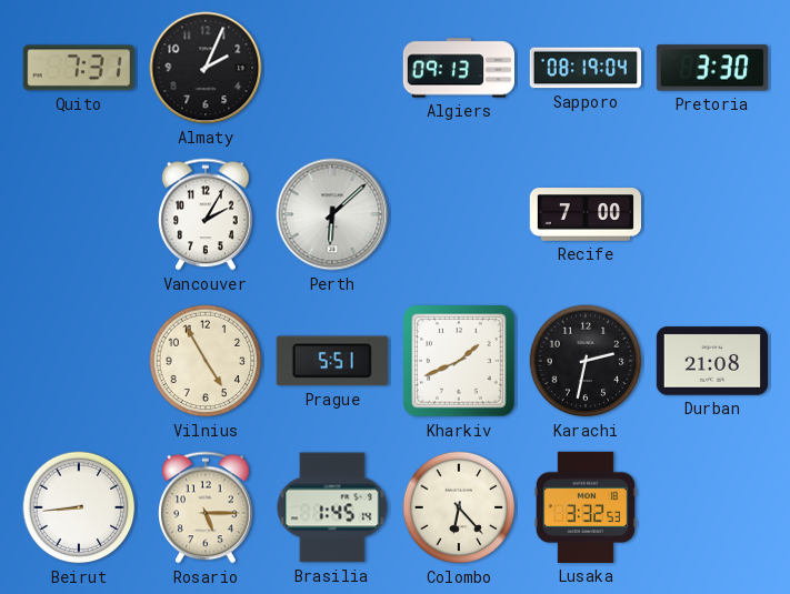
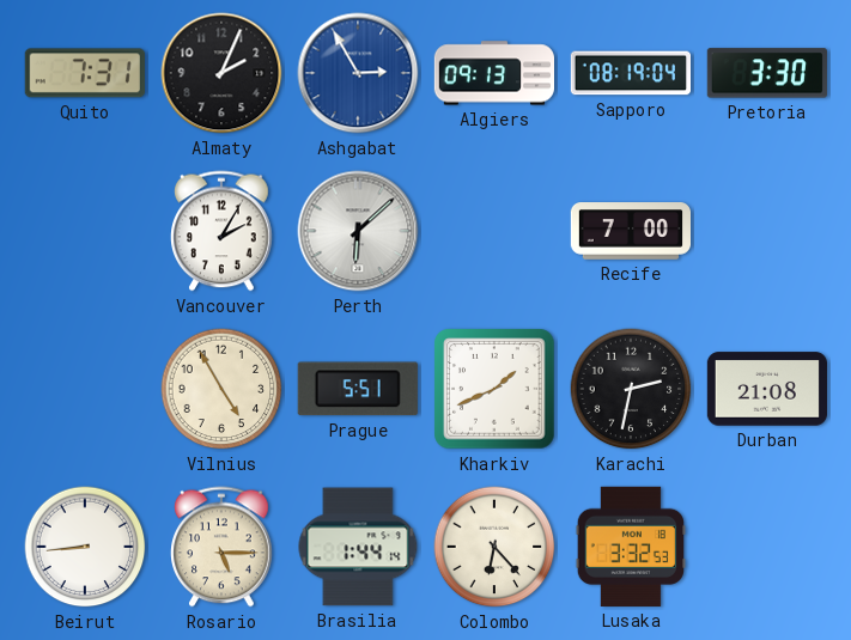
Ashgabat: none -> 2:55 (358, 73)
Brasilia: 1:45 -> 1:44 (358, 547)
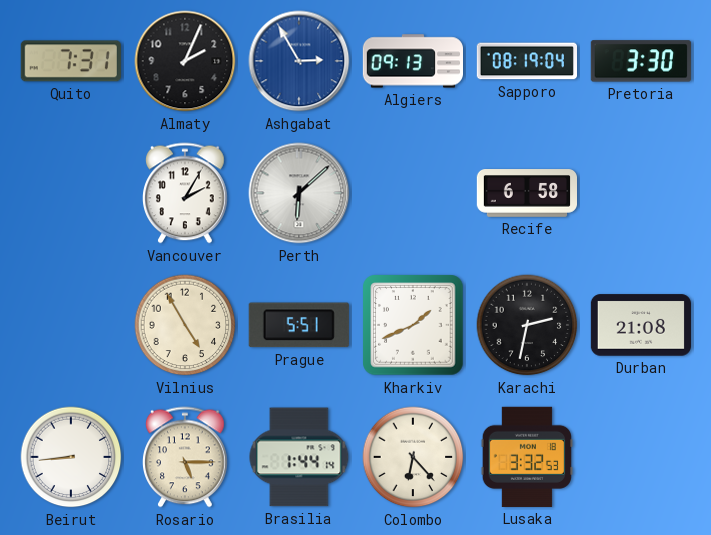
Recife: 7:00 -> 6:58 (526, 193)
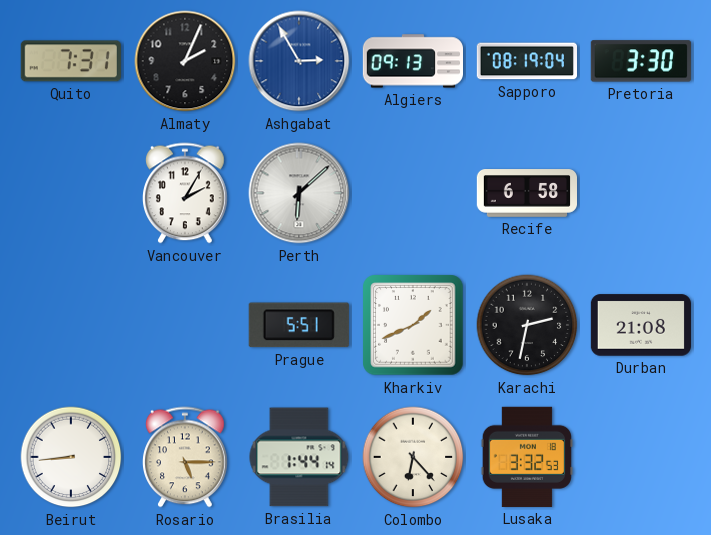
Vilnius: 4:55 -> none (185, 325)
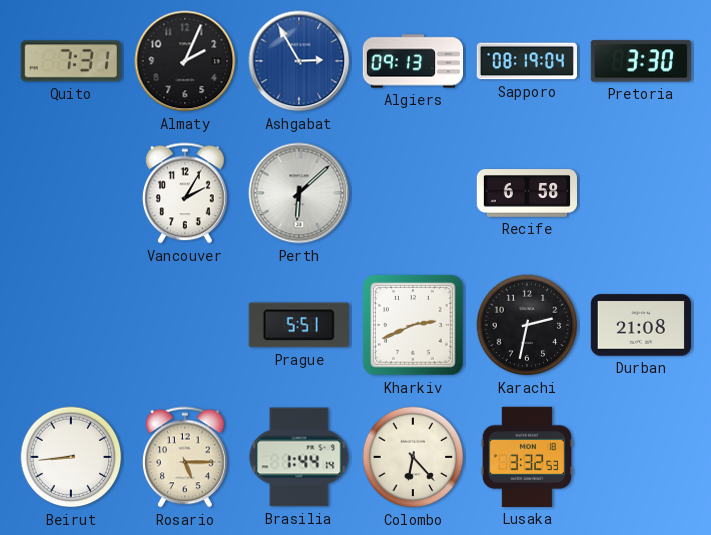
Kharkiv: 1:41 -> 2:41 (413, 325)
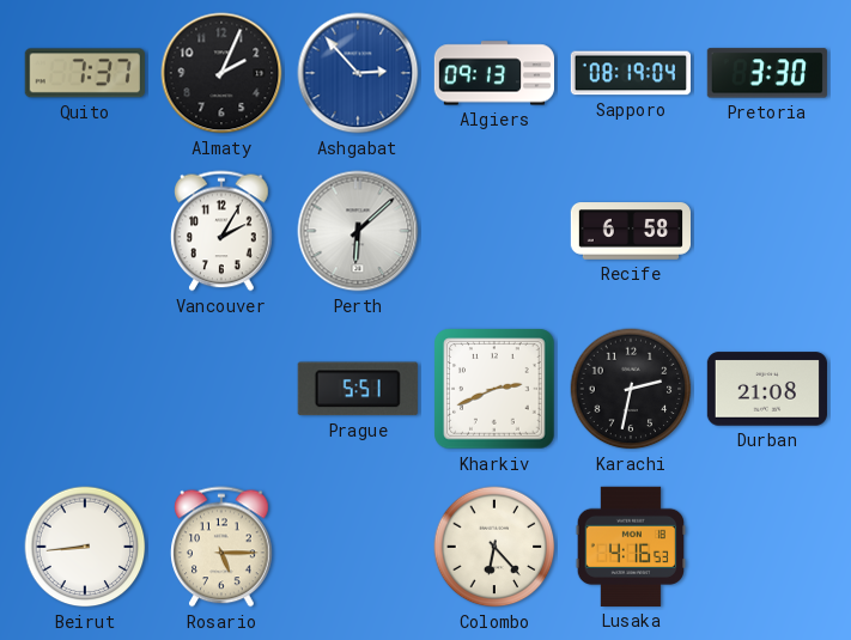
Quito: 7:31 -> 7:37 (85, 73)
Ashgabat: 2:55 -> 2:53 (358, 73)
Brasilia: 1:44 -> none (299, 457)
Lusaka: 3:32 -> 4:16 (630, 547)
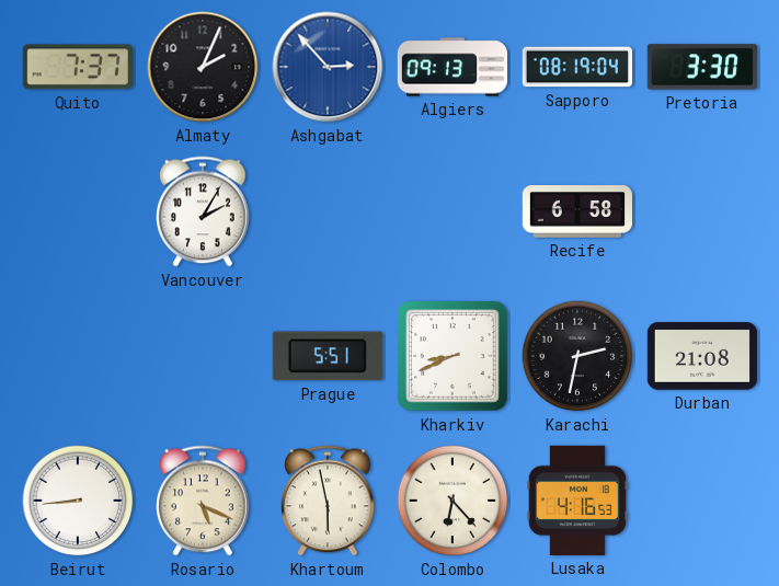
Perth: 6:08 -> none (358, 231)
Kharkiv: 2:41 -> 8:41 (452, 356)
Rosario: 5:15 -> 5:19 (204, 501)
Khartoum: none -> 5:58 (329, 501)
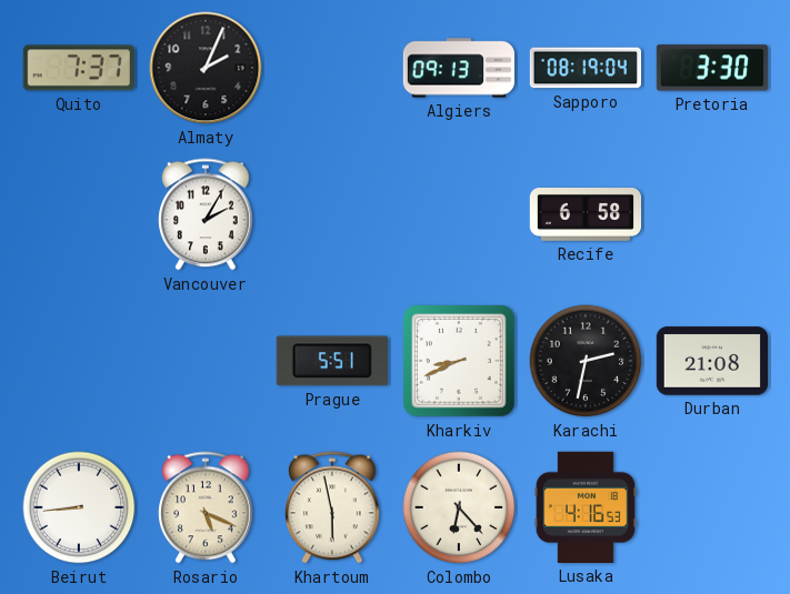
Ashgabat: 2:53 -> none (328, 67)
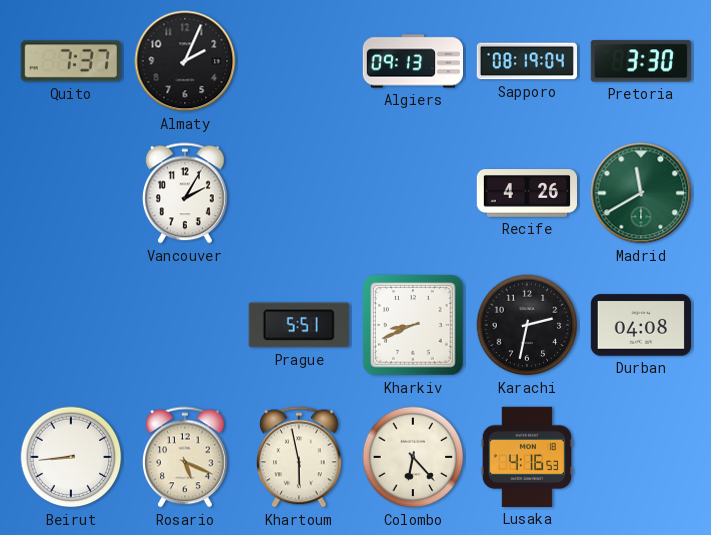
Recife: 6:58 -> 4:26 (526, 193)
Madrid: none -> 11:40 (641, 193)
Durban: 21:08 -> 04:08 (640, 325)
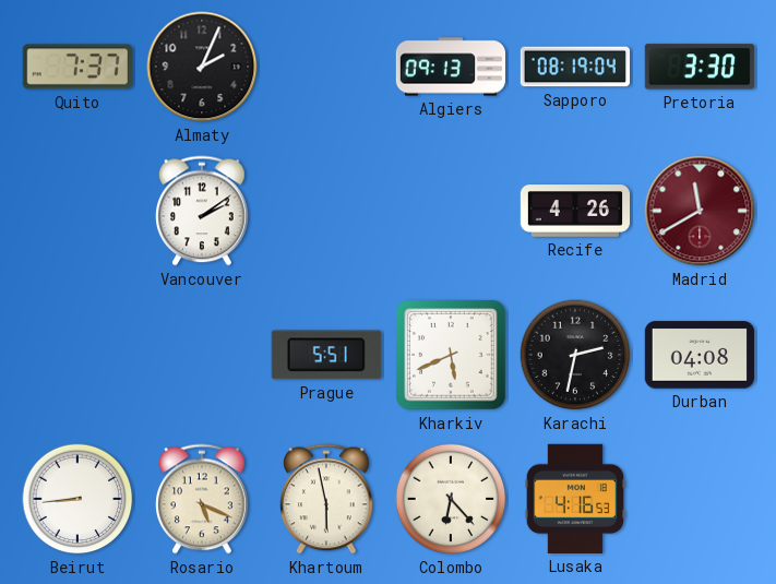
Vancouver: 2:05 -> 2:09 (203, 211)
Madrid dial: green -> burgundy (700, 211)
Kharkiv: 8:41 -> 5:41 (451, 355)
